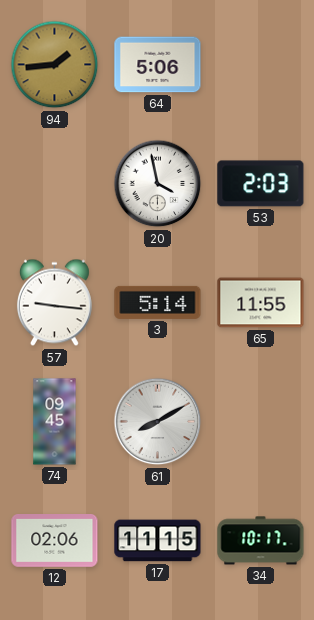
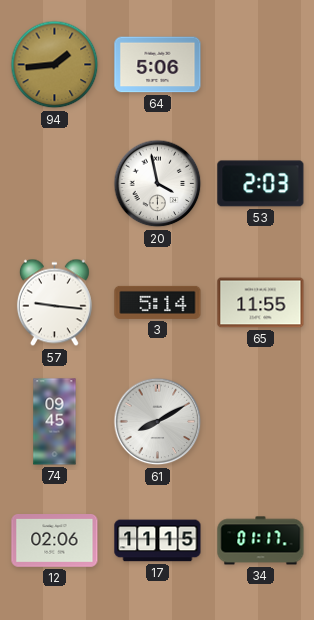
34: 10:17 -> 01:17 (261, 541)
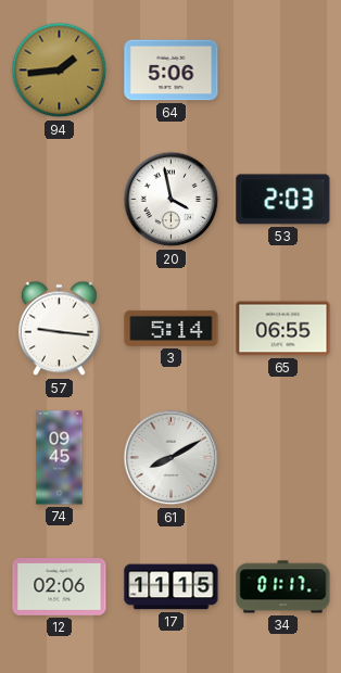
65: 11:55 -> 06:55 (283, 329)
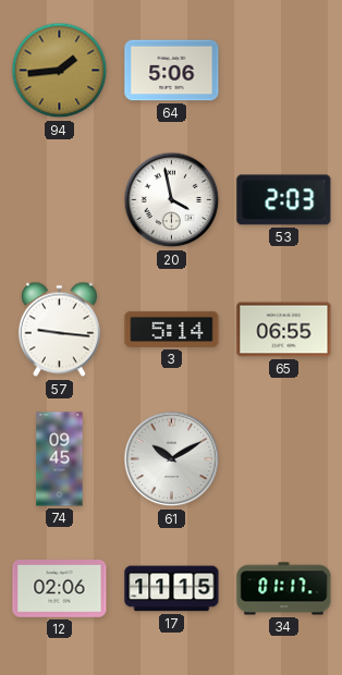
61: 8:10 -> 10:10 (172, 459)
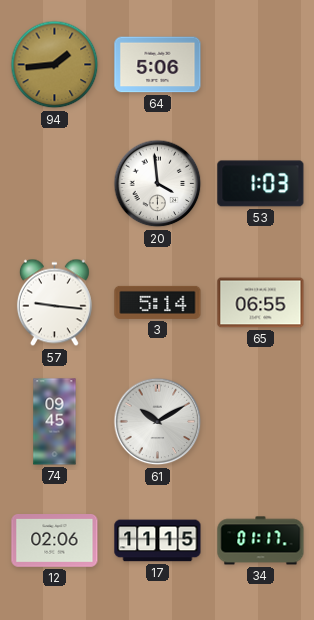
20: 3:58 -> 3:59 (158, 184)
53: 2:03 -> 1:03 (261, 184)
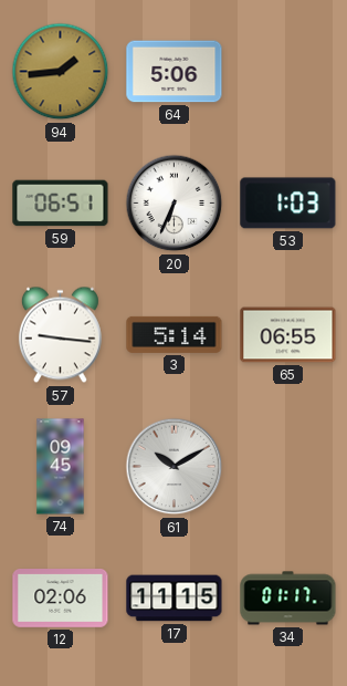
59: none -> 06:51 (61, 204)
20: 3:59 -> 6:34 (175, 204)
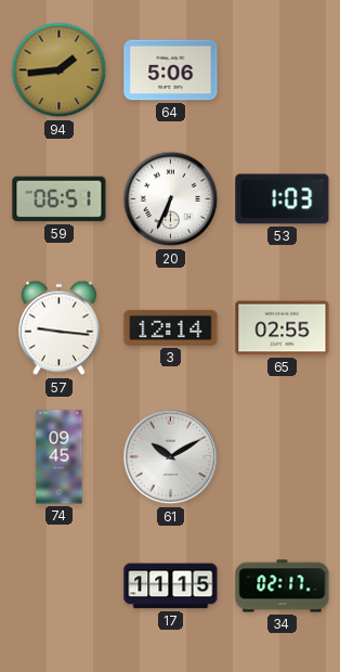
3: 5:14 -> 12:14 (171, 327)
65: 06:55 -> 02:55 (283, 328)
12: 02:06 -> none (61, 599)
34: 01:17 -> 02:17 (283, 586)
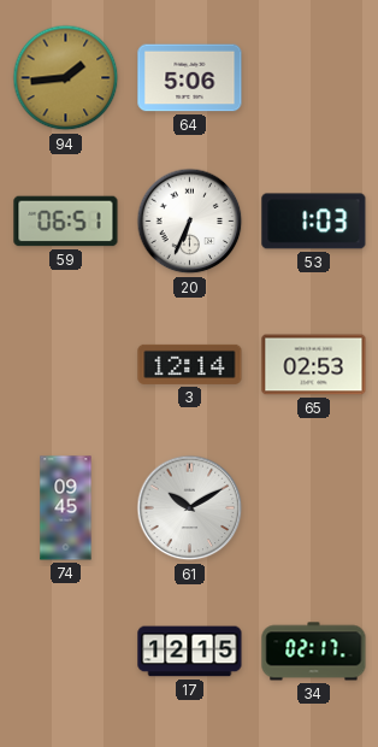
57: 9:16 -> none (58, 328)
65: 02:55 -> 02:53 (314, 365)
17: 11:15 -> 12:15 (190, 652)
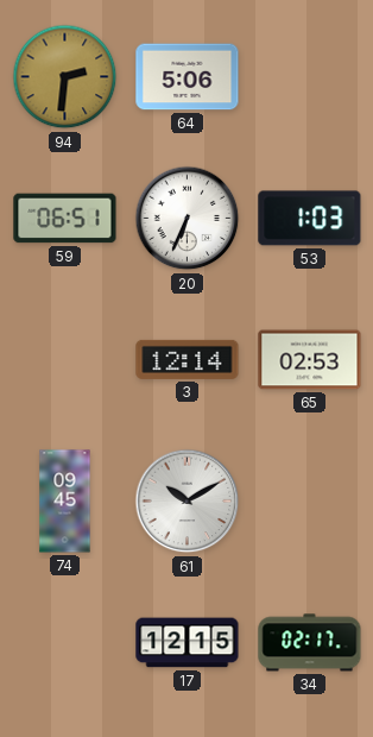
94: 1:44 -> 2:31 (65, 77)
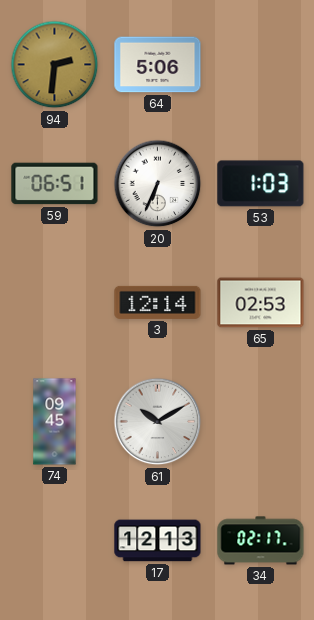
17: 12:15 -> 12:13 (158, 541)
